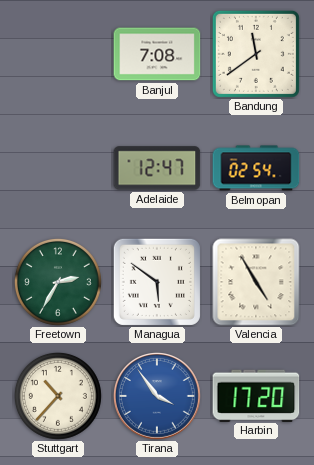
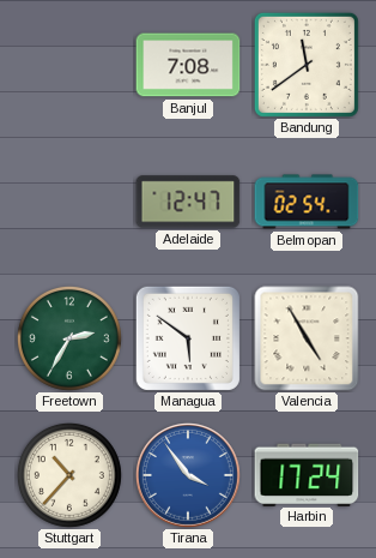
Harbin: 17:20 -> 17:24 (307, 474)
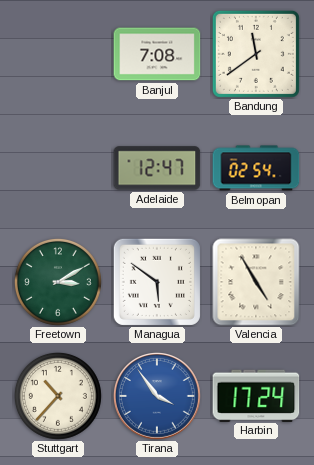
Freetown: 2:35 -> 3:10 (58, 282)
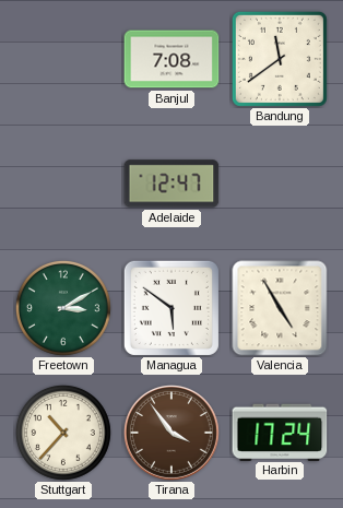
Belmopan: 02:54 -> none (256, 168)
Tirana dial: blue -> brown (171, 433)
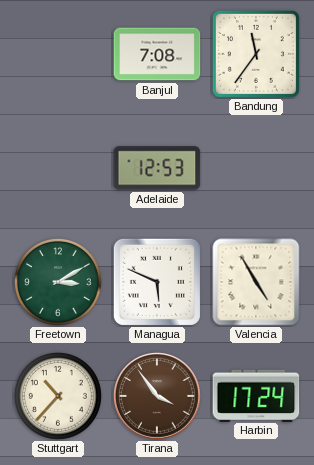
Bandung: 11:39 -> 11:36 (256, 54)
Adelaide: 12:47 -> 12:53 (157, 168)
Managua: 5:51 -> 5:49 (157, 282)
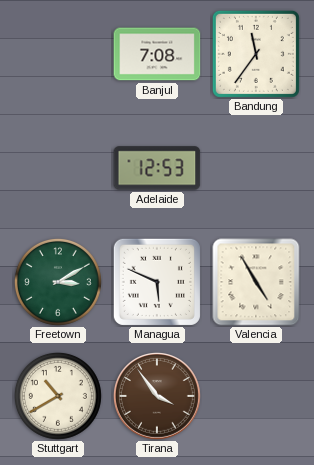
Stuttgart: 10:37 -> 10:40 (58, 396)
Harbin: 17:24 -> none (256, 395)
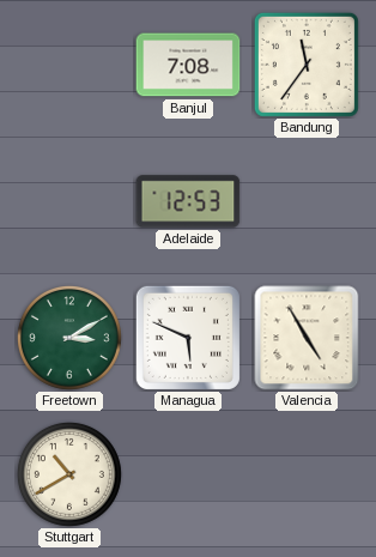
Tirana: 3:54 -> none (157, 396)
